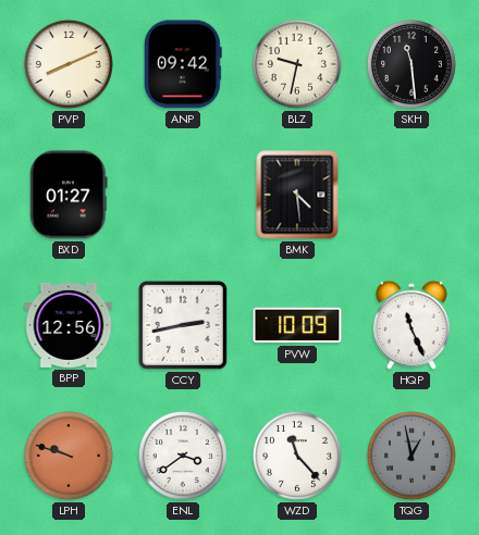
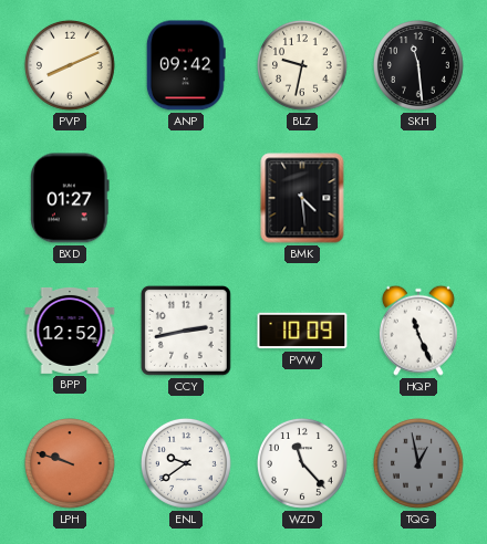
BPP: 12:56 -> 12:52 (70, 331)
ENL: 3:39 -> 9:39 (186, 463)
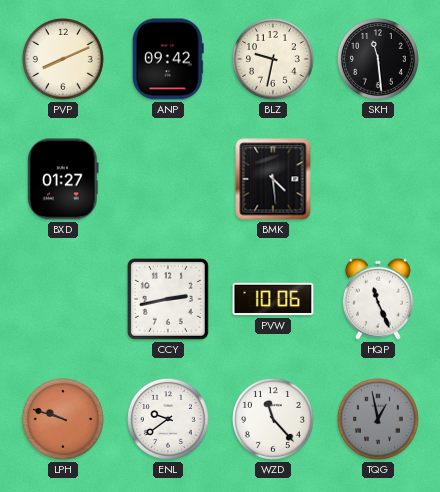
BPP: 12:52 -> none (70, 331)
PVW: 10:09 -> 10:06 (273, 299)
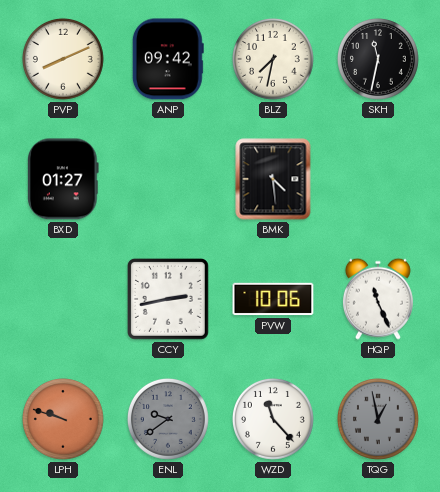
BLZ: 9:32 -> 7:32 (273, 59)
SKH: 11:29 -> 11:32 (378, 59)
ENL dial: white -> grey (168, 419)
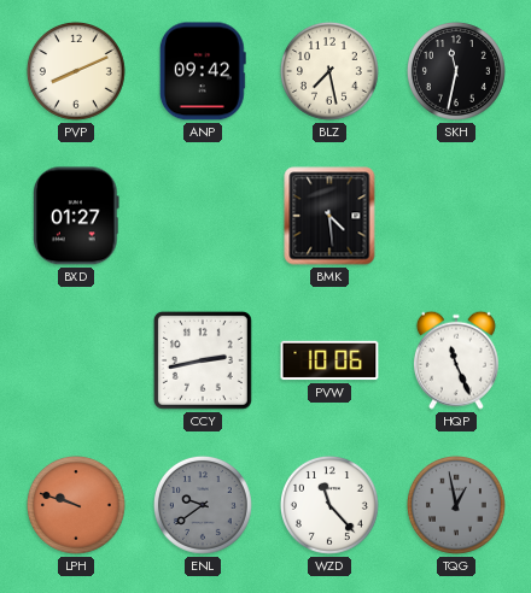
BLZ: 7:32 -> 7:28 (329, 71)
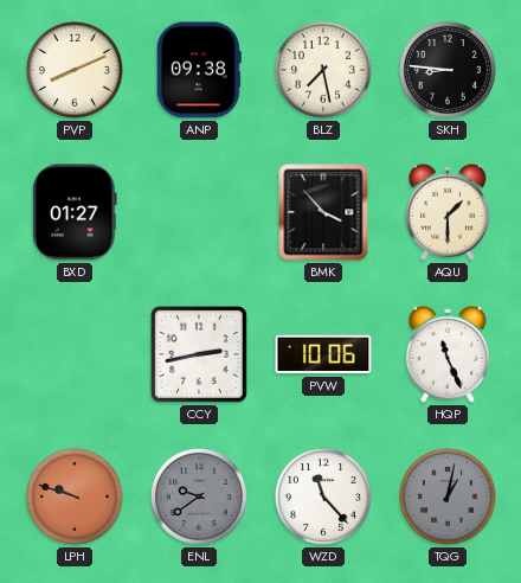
ANP: 09:42 -> 09:38 (199, 70)
SKH: 11:32 -> 8:46 (448, 70)
BMK: 4:29 -> 3:53 (323, 212)
AQU: none -> 1:30 (448, 212)
TQG: 12:58 -> 1:02 (448, 496)
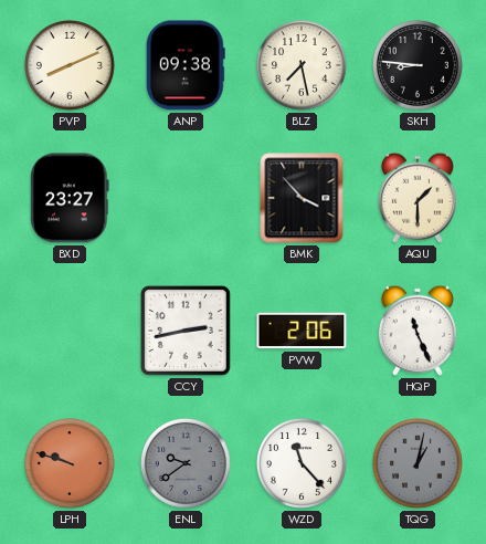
BXD: 01:27 -> 23:27 (70, 198)
PVW: 10:06 -> 2:06 (302, 331)
